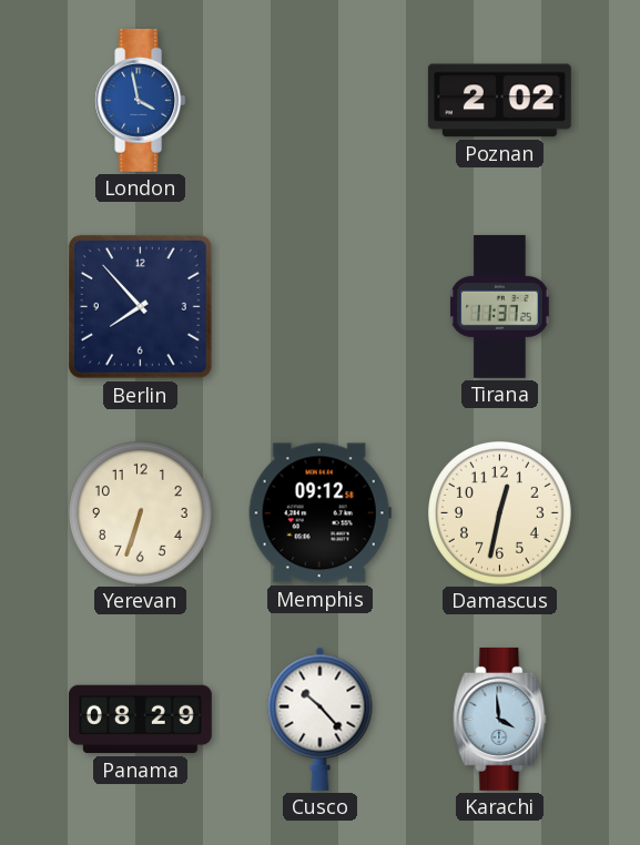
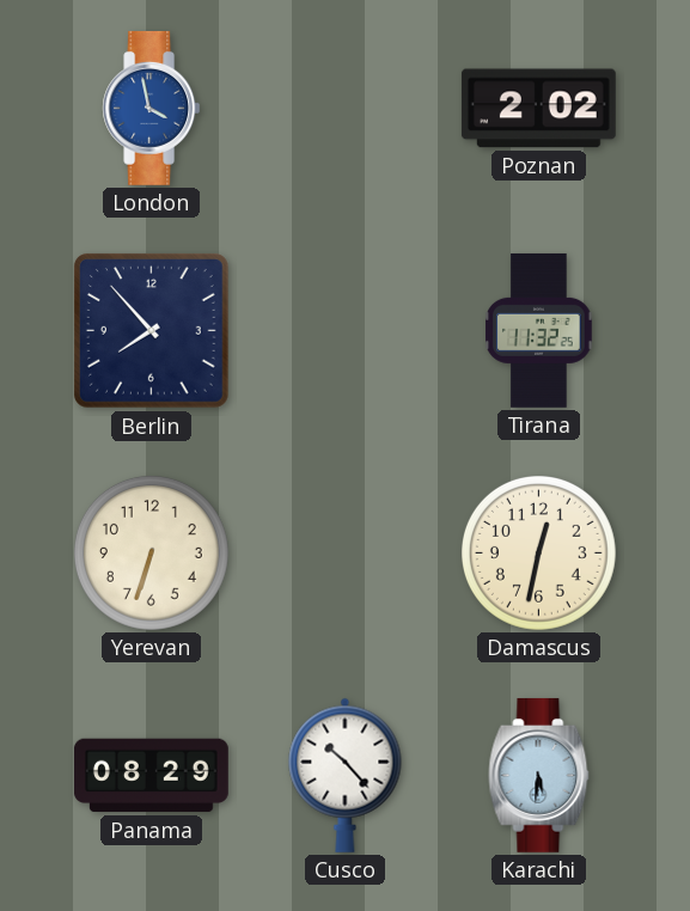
Tirana: 11:37 -> 11:32 (539, 330)
Memphis: 09:12 -> none (319, 513)
Karachi: 3:59 -> 5:31 (539, 775)
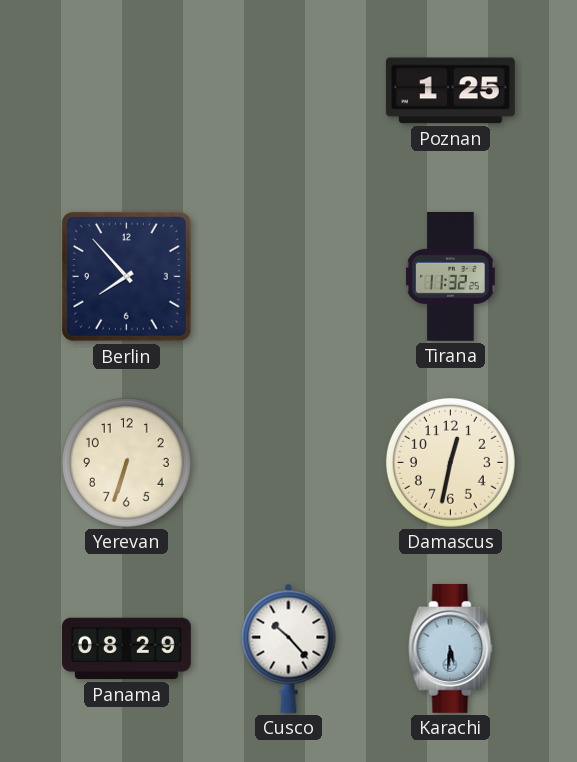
London: 3:58 -> none (152, 108)
Poznan: 2:02 -> 1:25 (450, 91)
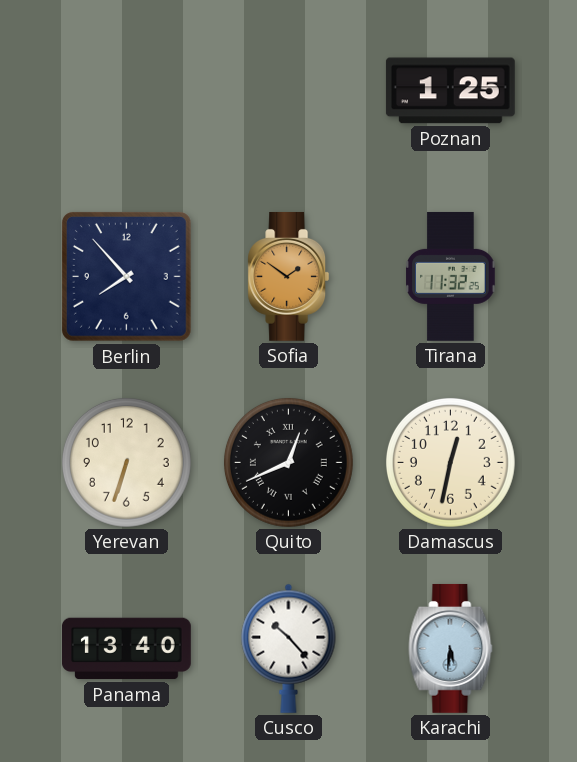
Sofia: none -> 1:51 (289, 276)
Quito: none -> 12:41 (288, 462)
Panama: 08:29 -> 13:40 (126, 649)
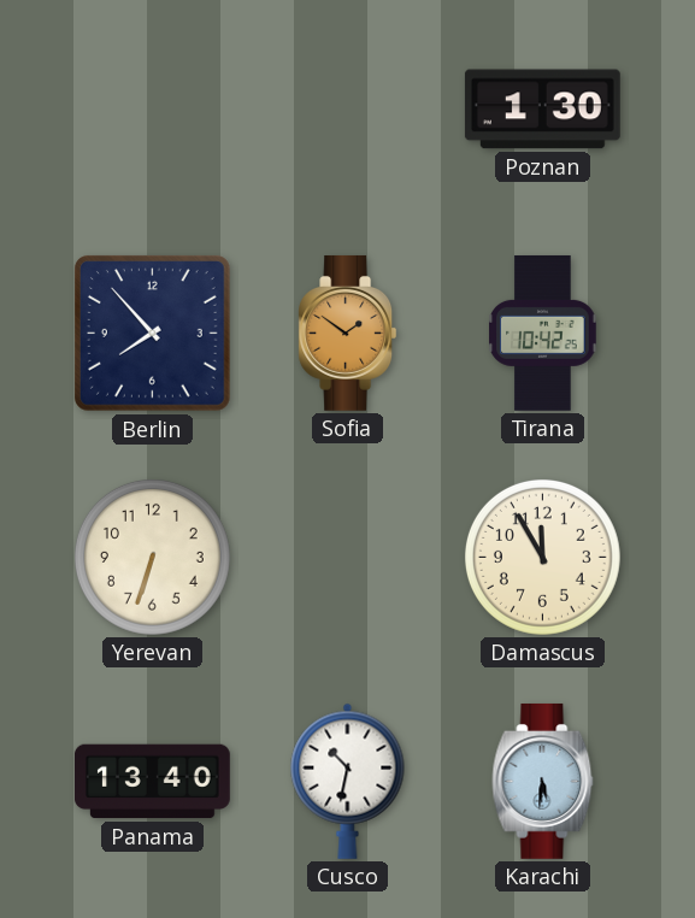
Poznan: 1:25 -> 1:30 (542, 110)
Tirana: 11:32 -> 10:42 (543, 333)
Quito: 12:41 -> none (288, 462)
Damascus: 12:32 -> 11:55 (542, 557)
Cusco: 10:23 -> 10:32 (348, 781)
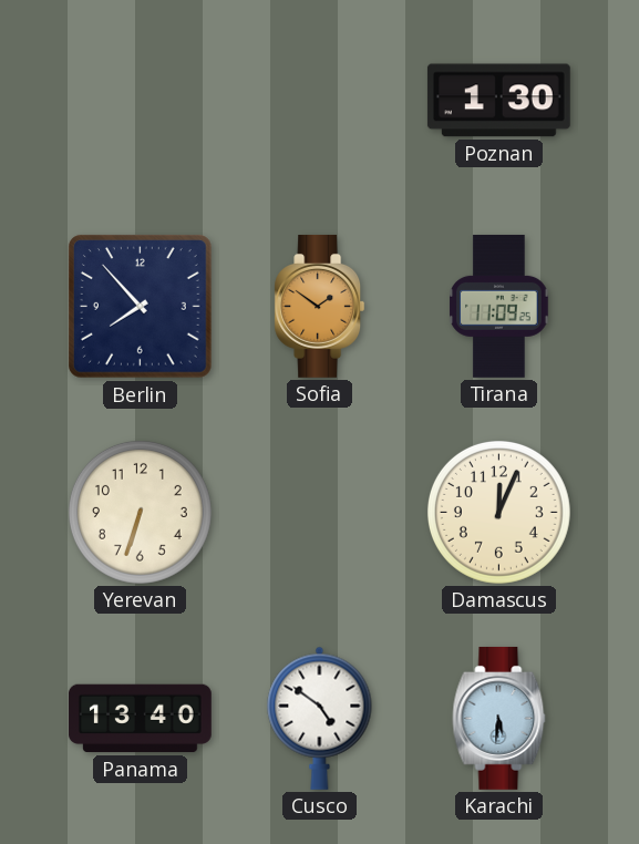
Tirana: 10:42 -> 11:09 (499, 306)
Damascus: 11:55 -> 12:04 (498, 512)
Cusco: 10:32 -> 4:51 (320, 718)
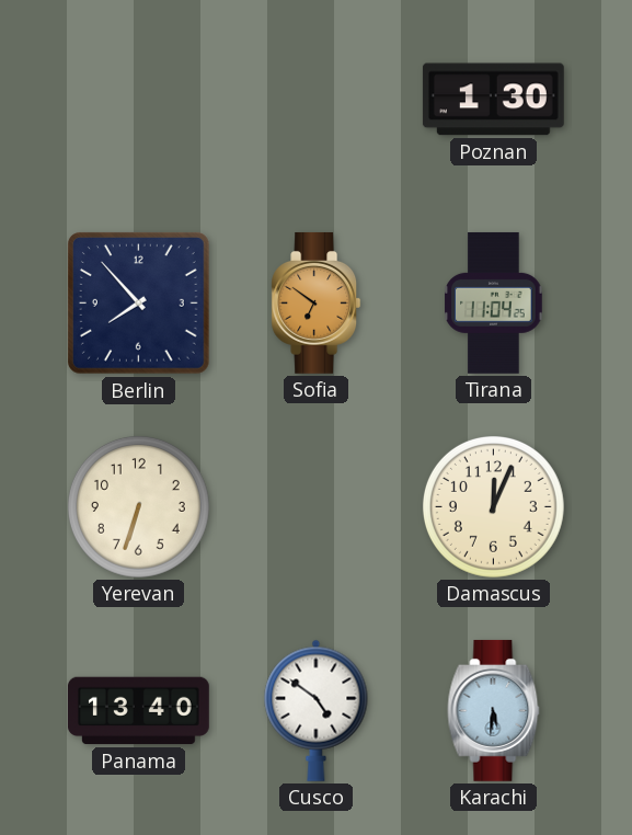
Sofia: 1:51 -> 6:51 (317, 302)
Tirana: 11:09 -> 11:04 (494, 302)
